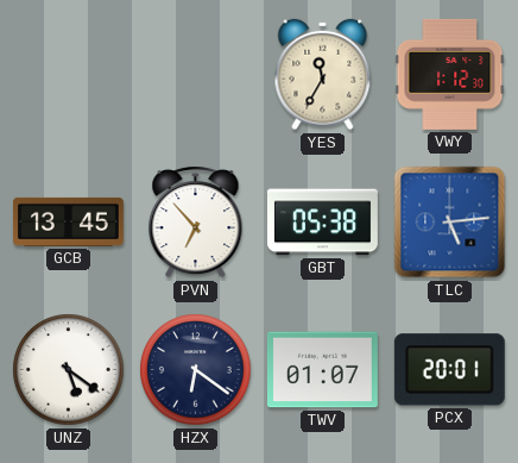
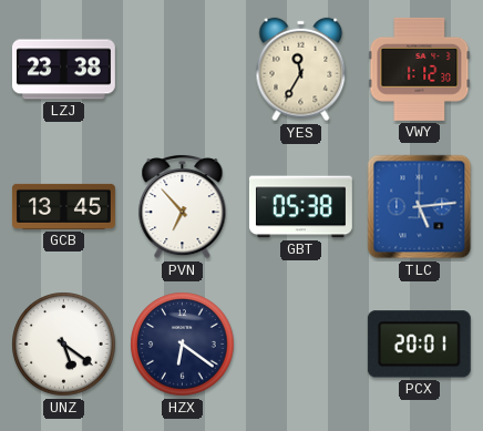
LZJ: none -> 23:38 (63, 70)
TWV: 01:07 -> none (322, 370)
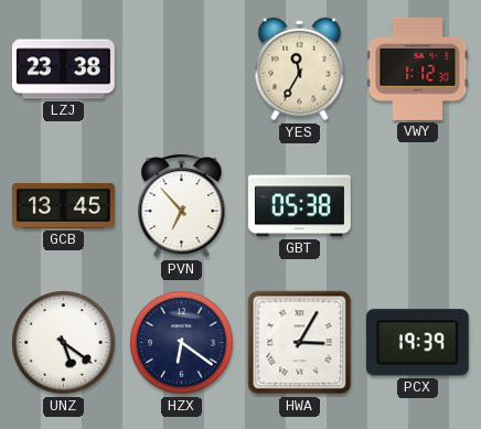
TLC: 5:14 -> none (420, 207)
HWA: none -> 3:05 (300, 343)
PCX: 20:01 -> 19:39 (417, 343)
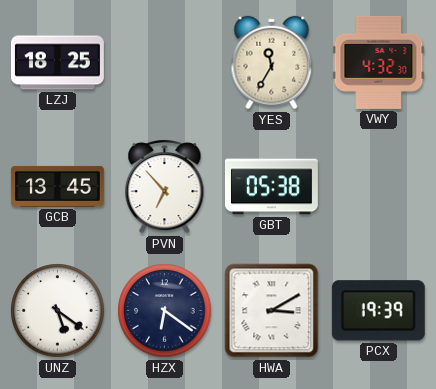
LZJ: 23:38 -> 18:25 (57, 63)
VWY: 1:12 -> 4:32 (379, 62)
HWA: 3:05 -> 3:10 (272, 311)
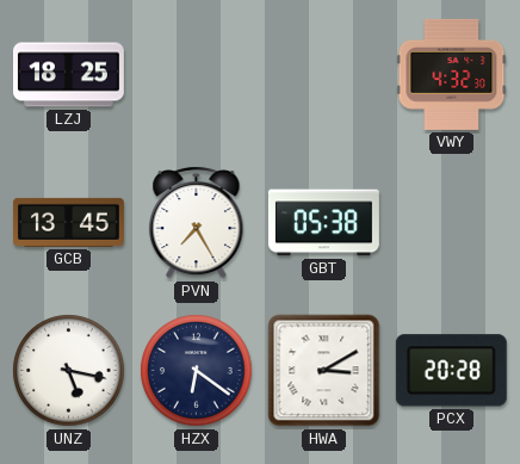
YES: 11:35 -> none (272, 63)
PVN: 6:53 -> 7:25 (197, 222)
UNZ: 5:21 -> 5:17 (69, 371)
PCX: 19:39 -> 20:28 (451, 371)
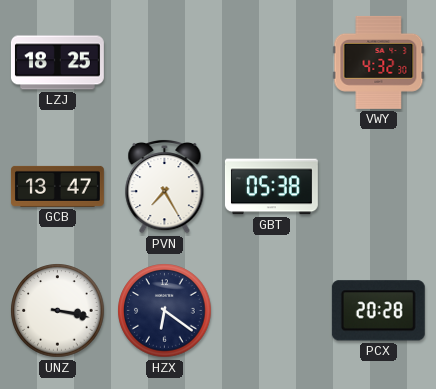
GCB: 13:45 -> 13:47 (57, 186)
UNZ: 5:17 -> 3:17 (58, 311)
HWA: 3:10 -> none (324, 371)
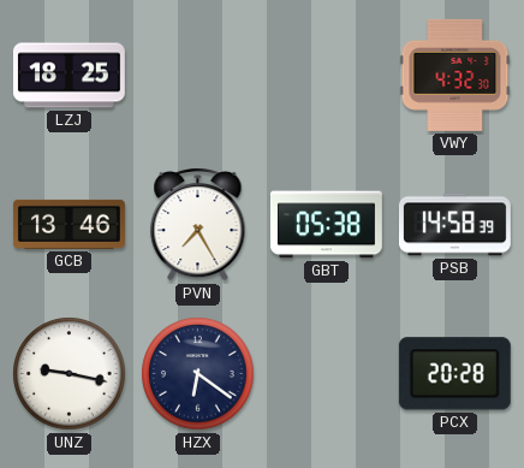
GCB: 13:47 -> 13:46 (69, 224)
PSB: none -> 14:58 (454, 225)
UNZ: 3:17 -> 9:17 (70, 374)
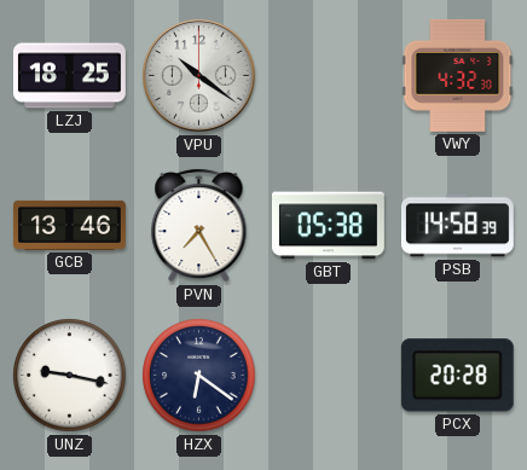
VPU: none -> 10:21 (199, 76)
